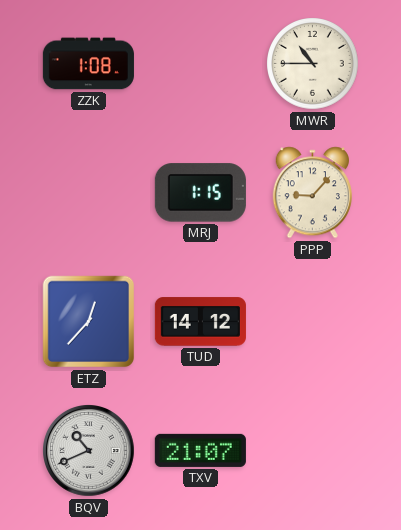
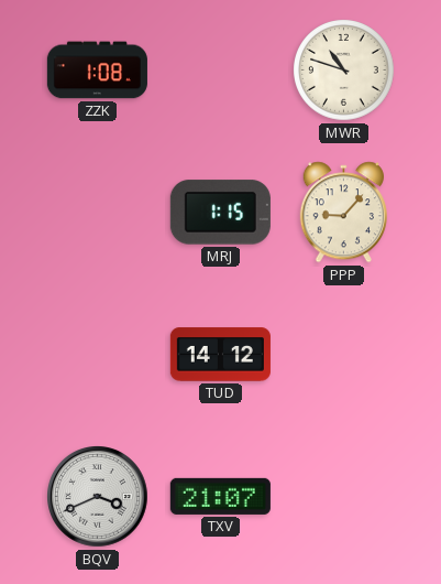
MWR: 10:45 -> 10:48 (344, 71)
ETZ: 12:37 -> none (89, 322)
BQV: 10:41 -> 3:41 (98, 497)
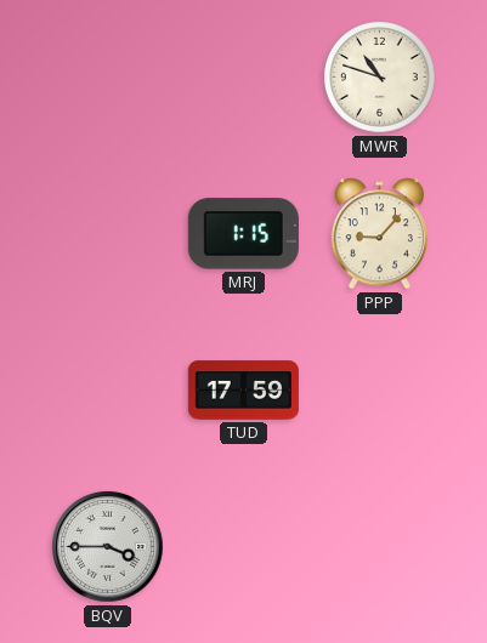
ZZK: 1:08 -> none (97, 71)
TUD: 14:12 -> 17:59 (243, 391)
BQV: 3:41 -> 3:45 (108, 547)
TXV: 21:07 -> none (220, 496)
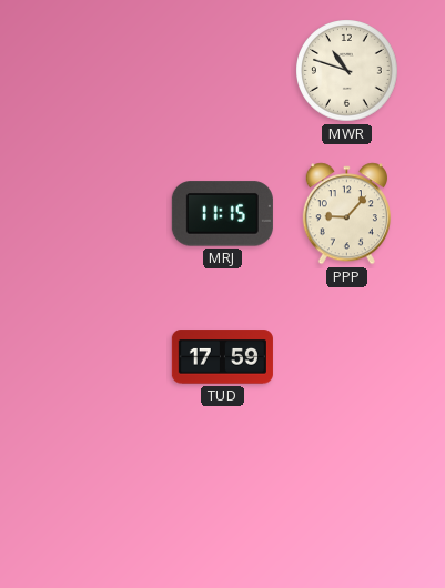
MRJ: 1:15 -> 11:15 (222, 214)
BQV: 3:45 -> none (108, 547)
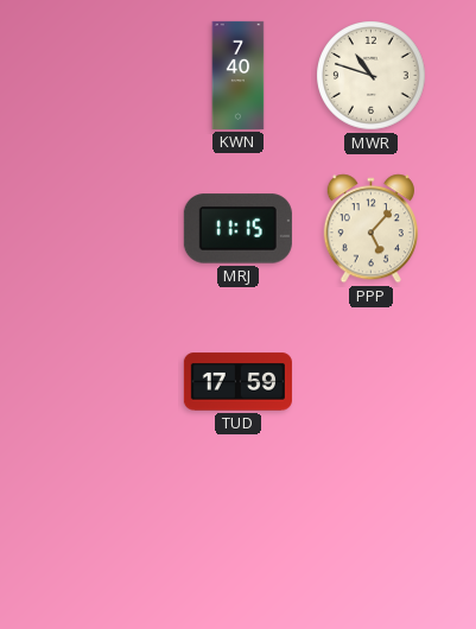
KWN: none -> 7:40 (239, 75)
PPP: 9:07 -> 5:07 (370, 229)
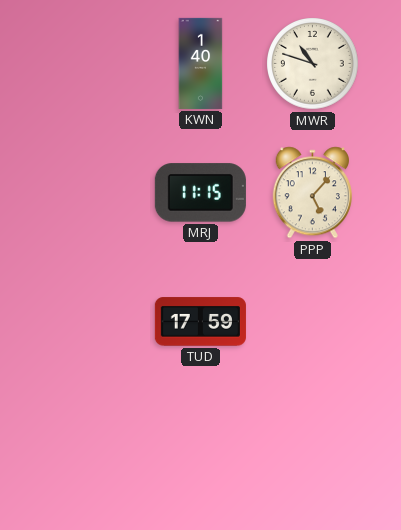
KWN: 7:40 -> 1:40 (201, 63)
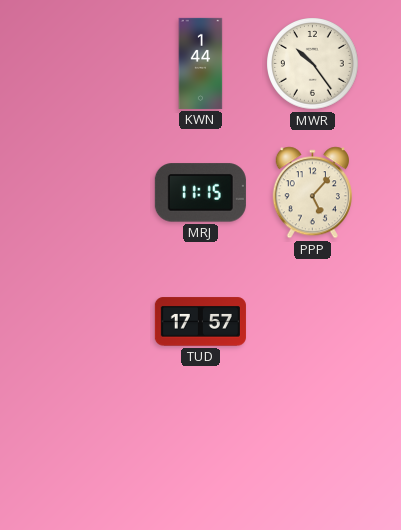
KWN: 1:40 -> 1:44 (201, 63)
MWR: 10:48 -> 10:24 (313, 64)
TUD: 17:59 -> 17:57 (200, 322)
